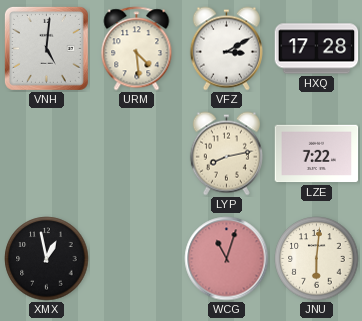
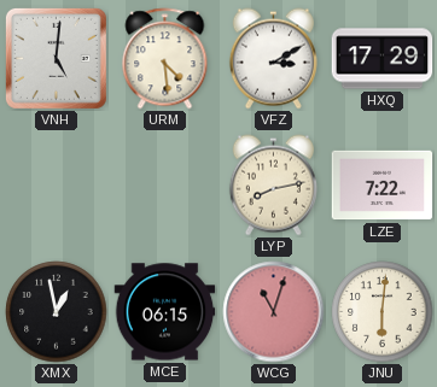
HXQ: 17:28 -> 17:29 (383, 59)
MCE: none -> 06:15 (165, 312)
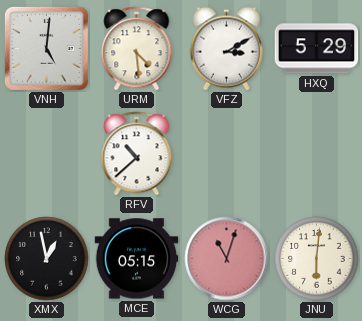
HXQ: 17:29 -> 5:29 (317, 49)
RFV: none -> 10:38 (137, 154)
LYP: 8:13 -> none (273, 186)
LZE: 7:22 -> none (383, 186)
MCE: 06:15 -> 05:15 (137, 259)
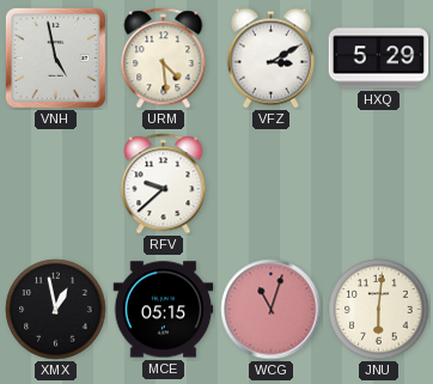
VNH: 5:01 -> 4:58 (55, 57)
RFV: 10:38 -> 9:38 (164, 184)
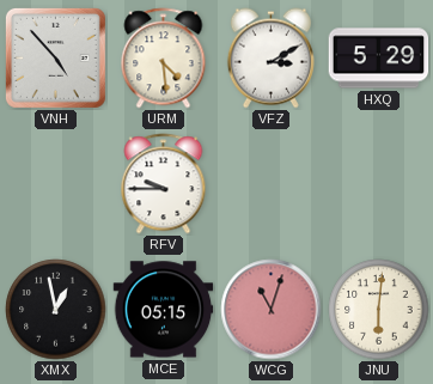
VNH: 4:58 -> 4:53 (55, 57)
RFV: 9:38 -> 9:45 (164, 184)
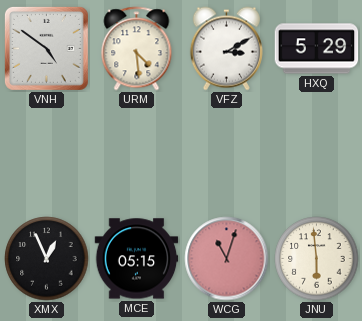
VNH: 4:53 -> 4:51 (46, 48)
RFV: 9:45 -> none (164, 184)
XMX: 12:58 -> 12:56 (47, 259)
JNU: 6:01 -> 5:59 (317, 259)
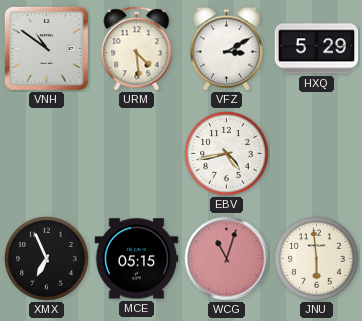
VNH: 4:51 -> 10:51 (46, 48)
EBV: none -> 4:43 (227, 154)
XMX: 12:56 -> 6:56 (47, 259)
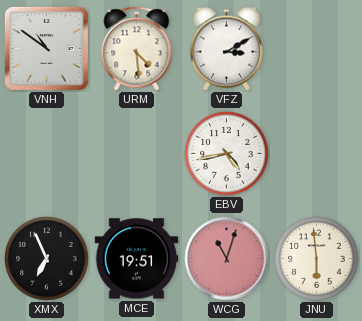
HXQ: 5:29 -> none (317, 49)
MCE: 05:15 -> 19:51 (137, 259)
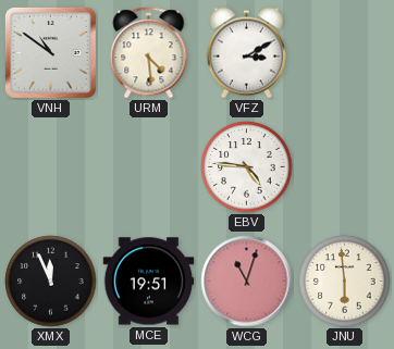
EBV: 4:43 -> 4:46 (247, 167)
XMX: 6:56 -> 11:56 (51, 282)
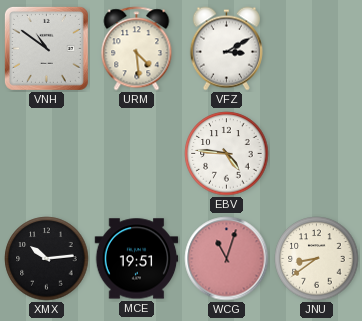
XMX: 11:56 -> 10:14 (47, 259)
JNU: 5:59 -> 8:39 (317, 259)
